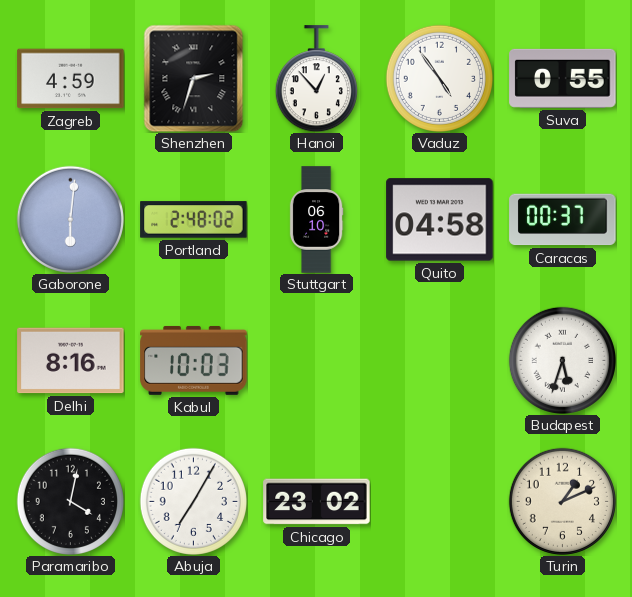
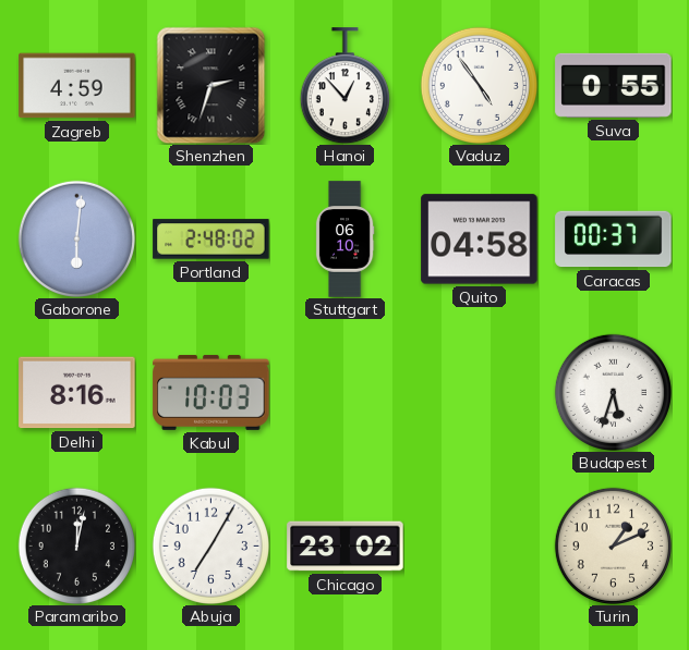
Paramaribo: 4:02 -> 12:02 (76, 545)
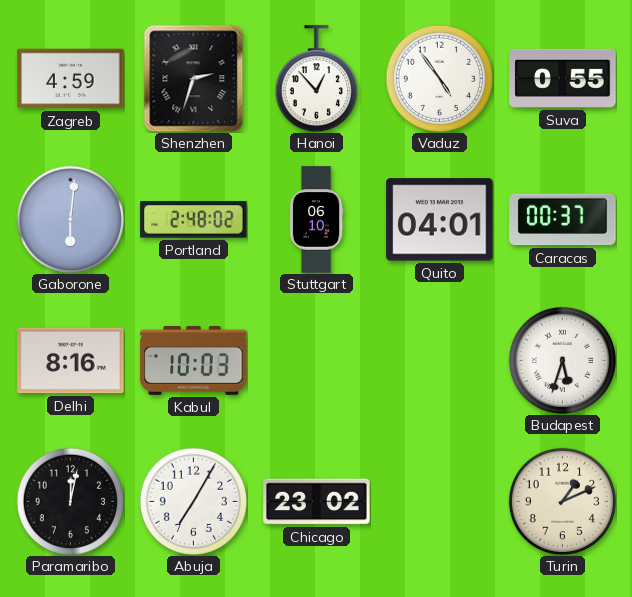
Quito: 04:58 -> 04:01 (440, 220)
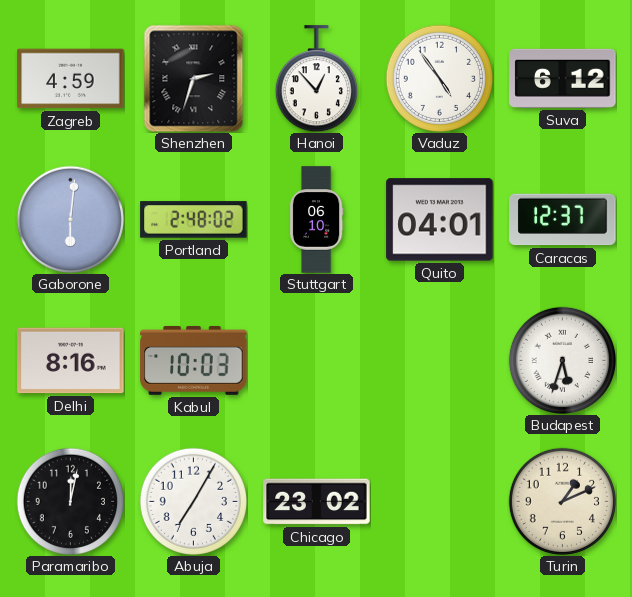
Suva: 0:55 -> 6:12 (563, 78)
Caracas: 00:37 -> 12:37 (563, 220)
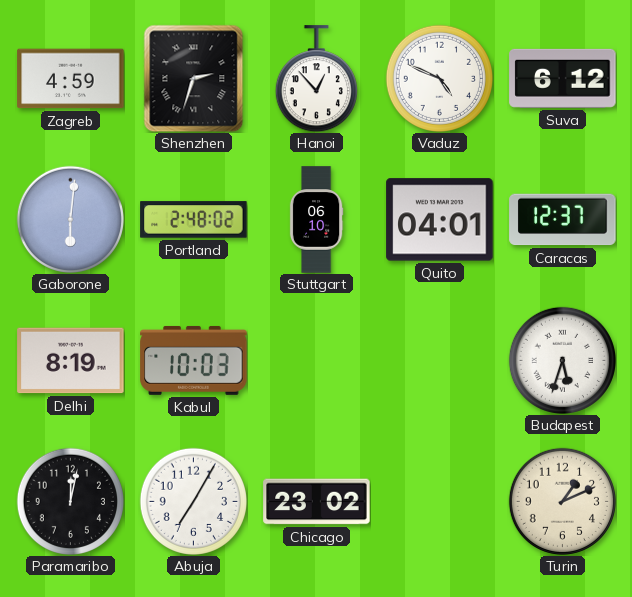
Vaduz: 4:54 -> 4:49 (439, 78)
Delhi: 8:16 -> 8:19 (71, 361)
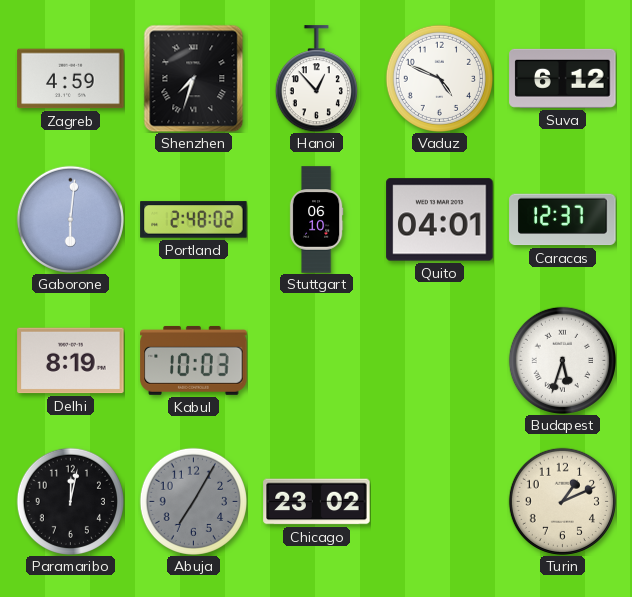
Shenzhen: 2:33 -> 7:33 (194, 78)
Abuja dial: white -> grey (193, 501)
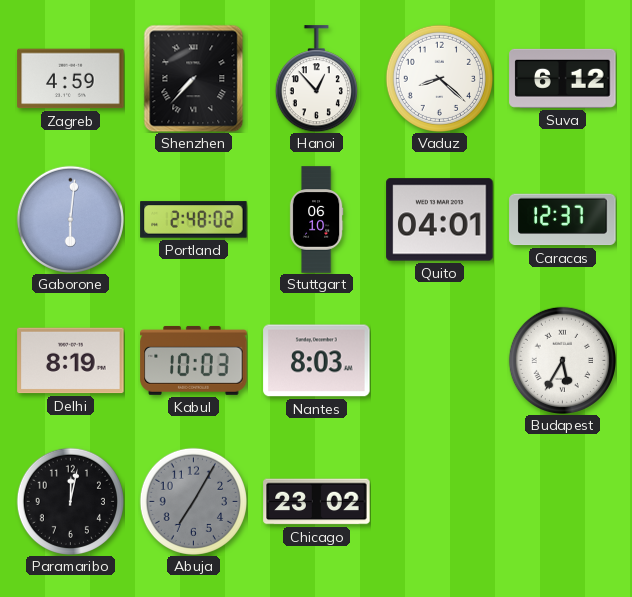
Shenzhen: 7:33 -> 7:37 (194, 78)
Vaduz: 4:49 -> 8:22 (439, 78)
Nantes: none -> 8:03 (317, 361)
Budapest: 5:33 -> 5:35 (562, 360)
Turin: 1:11 -> none (562, 501)
